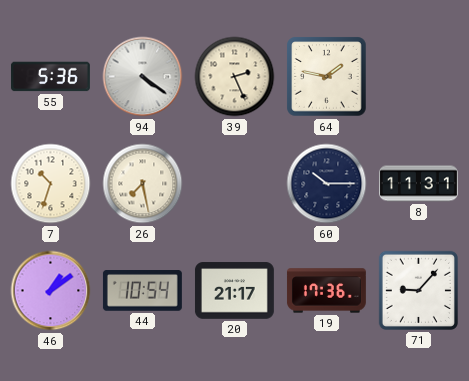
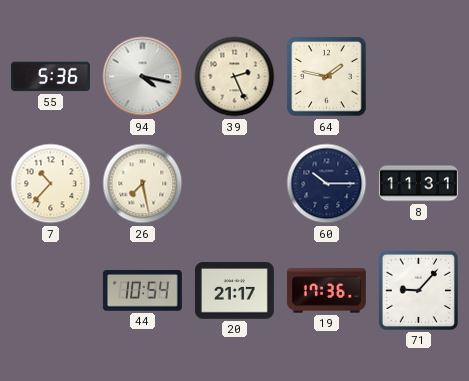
94: 4:21 -> 4:17 (143, 77)
7: 10:33 -> 10:37 (51, 184)
46: 1:09 -> none (51, 291)
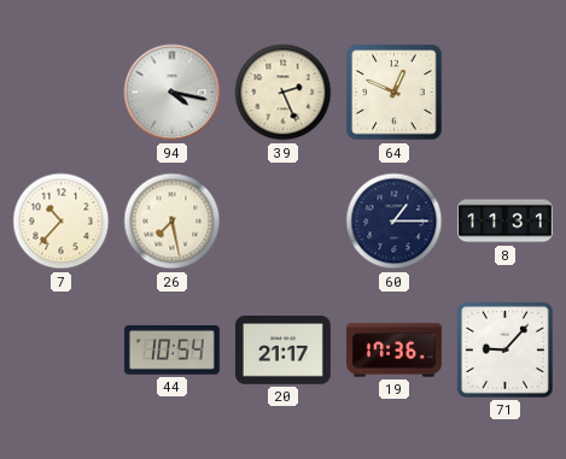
55: 5:36 -> none (50, 77)
64: 1:47 -> 12:49 (395, 93)
60: 10:15 -> 1:15 (395, 222)
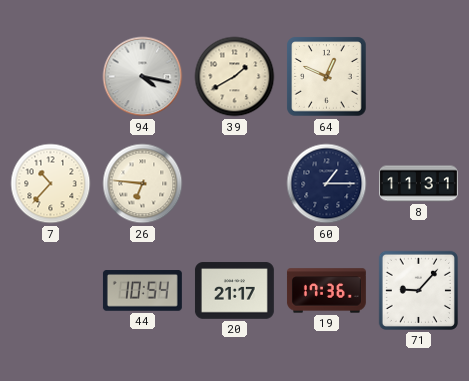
39: 2:26 -> 1:40 (235, 77)
26: 7:28 -> 6:46 (143, 184)
